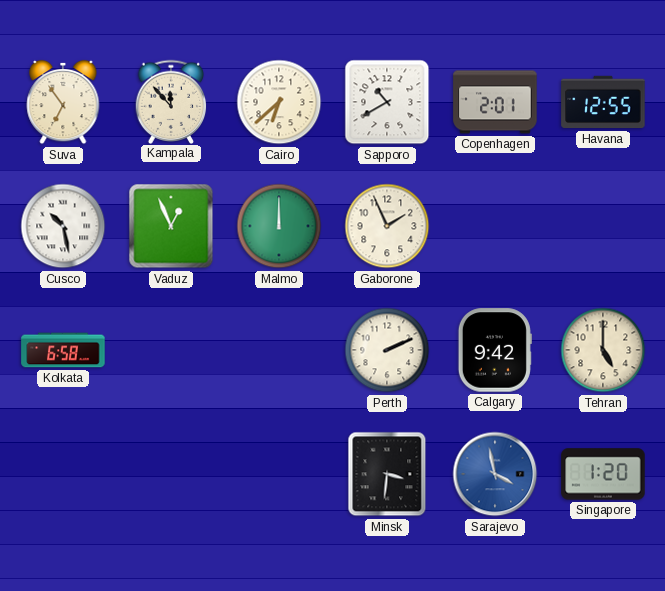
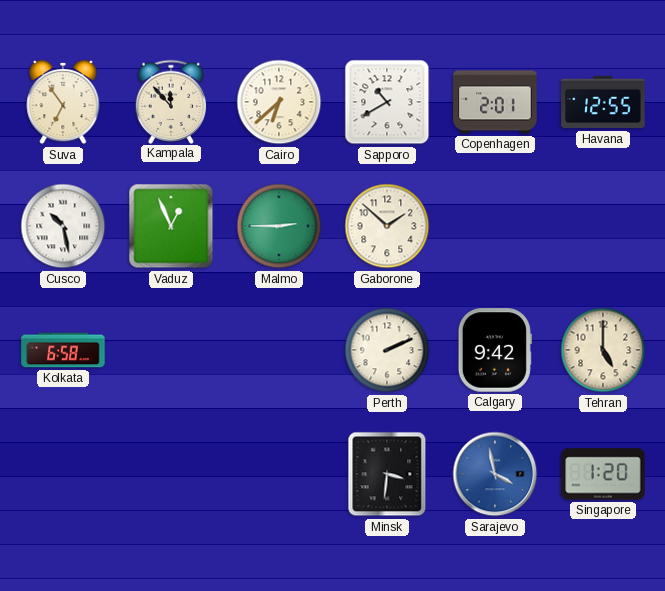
Malmo: 12:00 -> 2:45 (279, 226)
Gaborone: 1:56 -> 1:52 (387, 226)
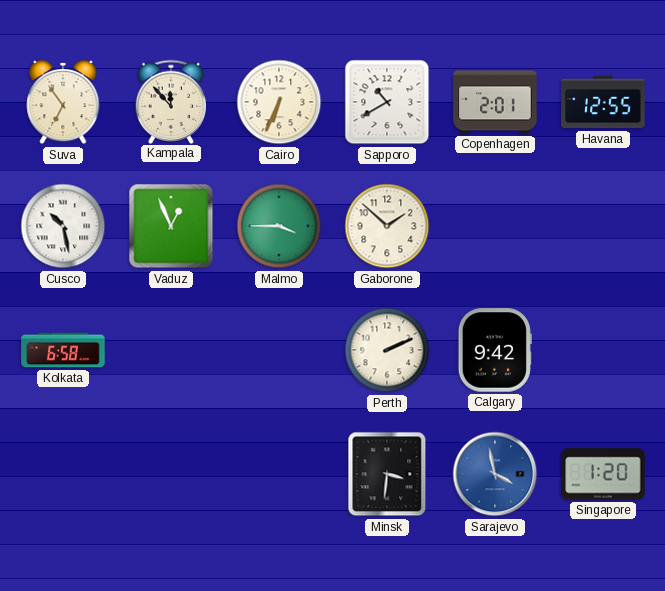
Cairo: 6:38 -> 6:34 (279, 102)
Malmo: 2:45 -> 3:45 (279, 226)
Tehran: 5:00 -> none (603, 350)
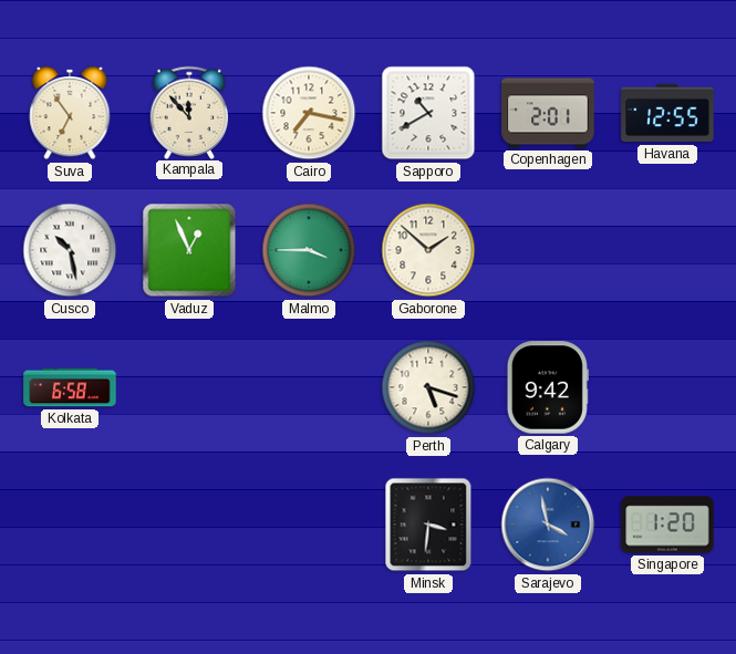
Cairo: 6:34 -> 7:17 (309, 113)
Perth: 2:11 -> 5:18 (428, 387)
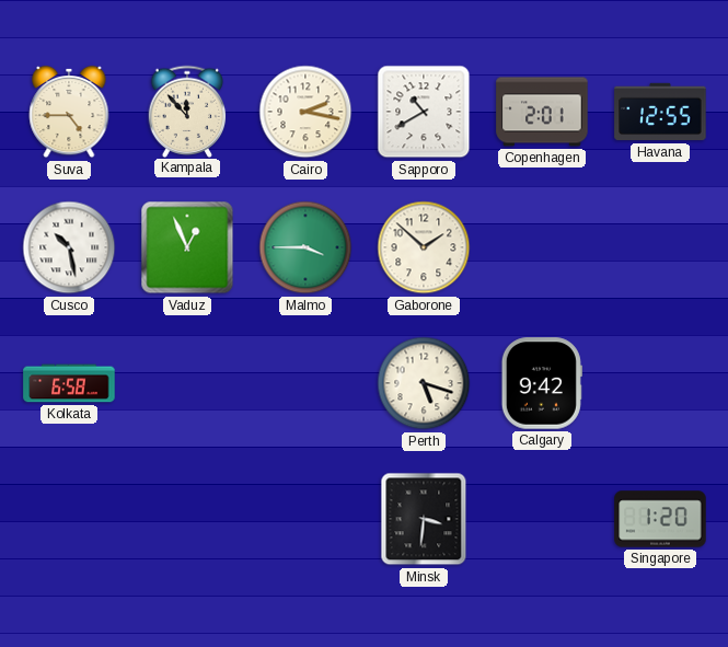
Suva: 6:54 -> 4:45 (69, 112)
Cairo: 7:17 -> 2:17 (305, 112)
Sarajevo: 3:58 -> none (548, 525)
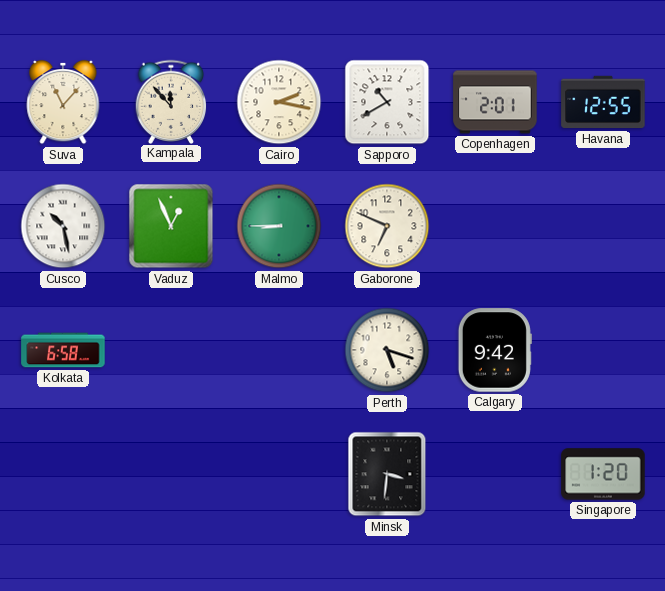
Suva: 4:45 -> 11:07 (63, 102)
Malmo: 3:45 -> 8:45 (279, 226)
Gaborone: 1:52 -> 6:49 (387, 226)
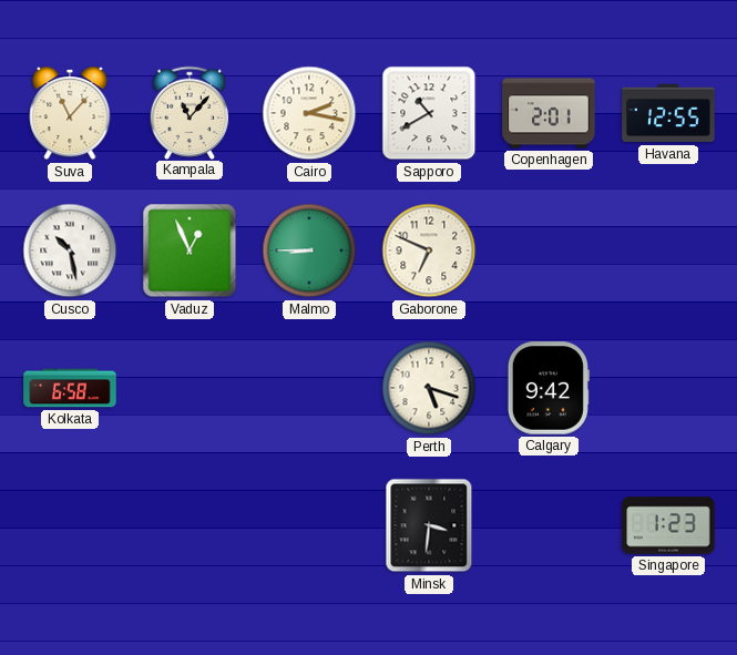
Kampala: 11:53 -> 11:07 (190, 112)
Singapore: 1:20 -> 1:23 (668, 525)
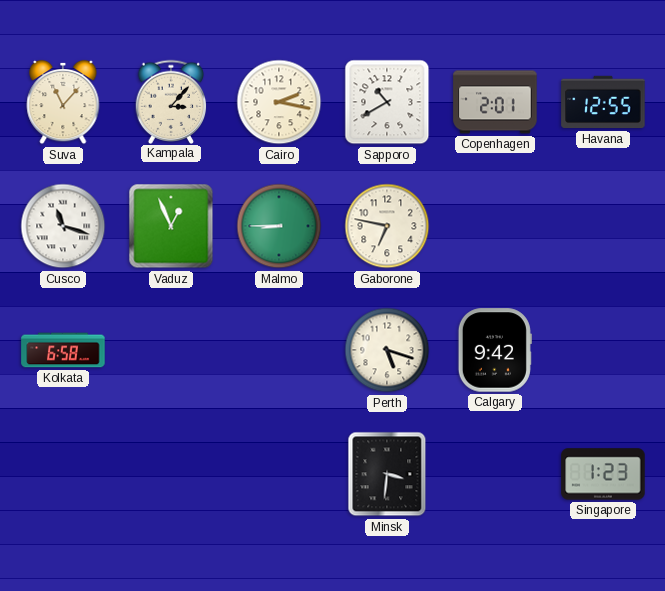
Kampala: 11:07 -> 3:07 (171, 101)
Cusco: 10:28 -> 11:18 (63, 226)
Gaborone: 6:49 -> 6:47 (387, 226)
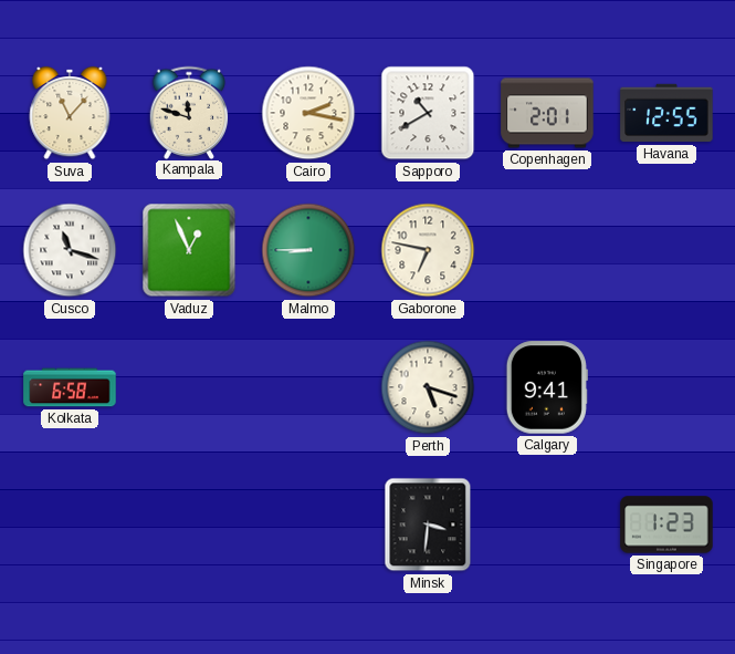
Kampala: 3:07 -> 11:48 (189, 112)
Calgary: 9:42 -> 9:41 (547, 387)
